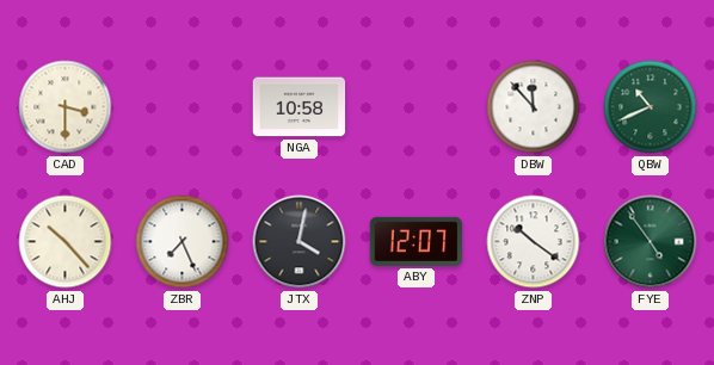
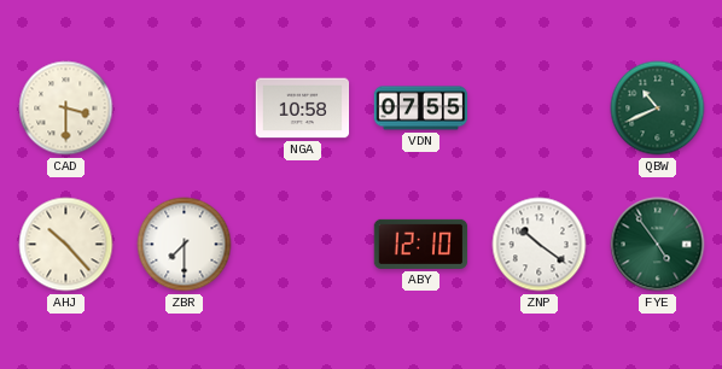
VDN: none -> 07:55 (421, 109)
DBW: 11:53 -> none (534, 107)
ZBR: 7:26 -> 7:30 (185, 245)
JTX: 4:02 -> none (300, 242)
ABY: 12:07 -> 12:10 (421, 244)
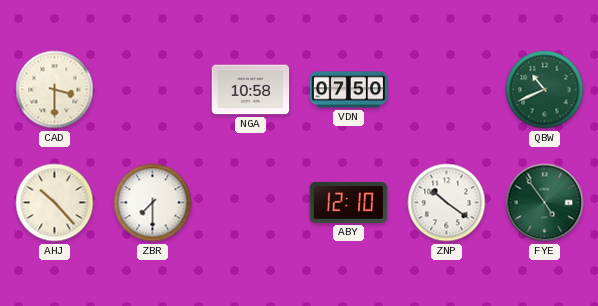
VDN: 07:55 -> 07:50 (349, 90)
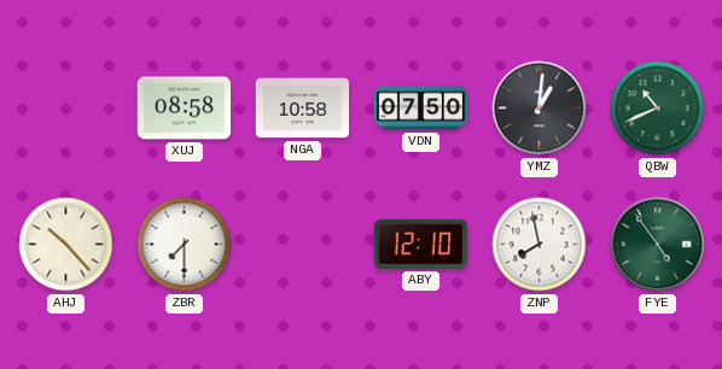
CAD: 3:30 -> none (55, 90)
XUJ: none -> 08:58 (185, 109)
YMZ: none -> 1:01 (540, 109)
ZNP: 10:21 -> 7:58 (540, 245)
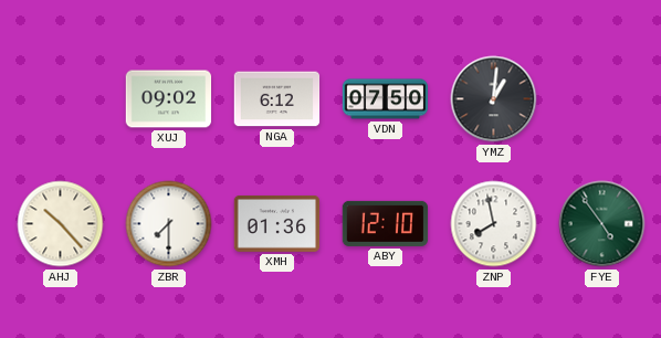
XUJ: 08:58 -> 09:02 (169, 99)
NGA: 10:58 -> 6:12 (277, 99)
QBW: 10:41 -> none (658, 109)
XMH: none -> 01:36 (277, 223)
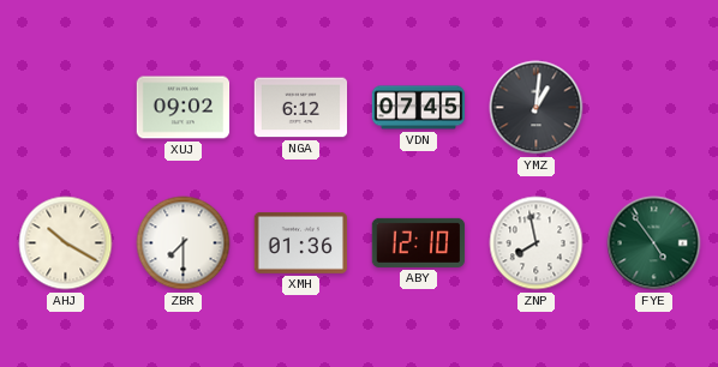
VDN: 07:50 -> 07:45 (419, 108)
AHJ: 10:23 -> 10:20 (66, 243)
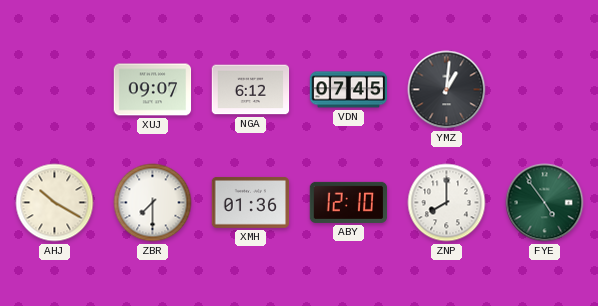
XUJ: 09:02 -> 09:07 (153, 90)
ZNP: 7:58 -> 8:00 (447, 203)
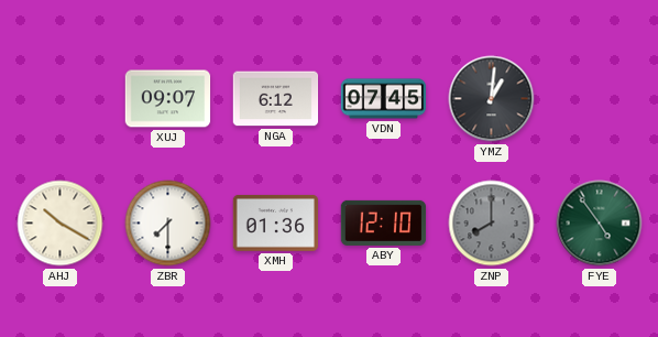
ZNP dial: white -> grey (492, 224)
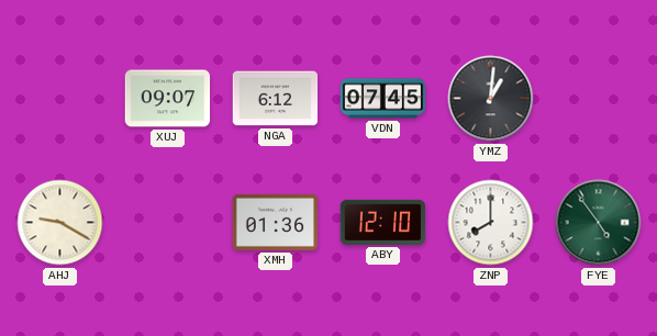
AHJ: 10:20 -> 9:20 (60, 223)
ZBR: 7:30 -> none (168, 224)
ZNP dial: grey -> white (491, 223)
